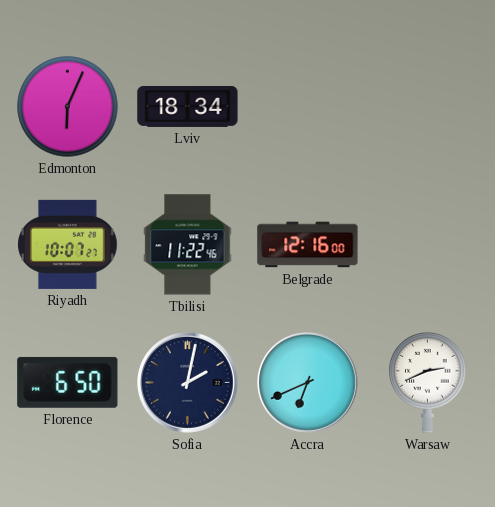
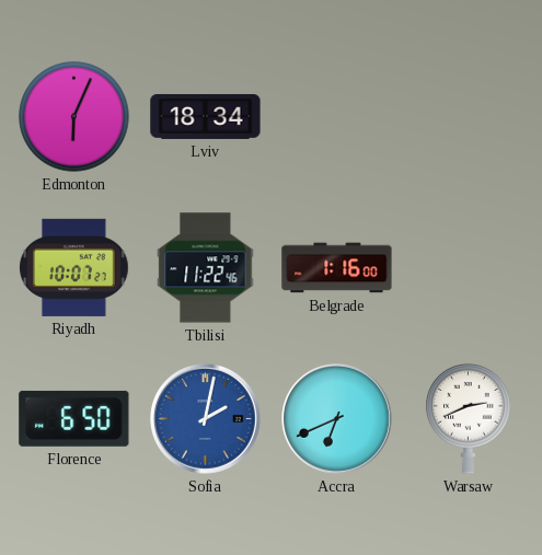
Belgrade: 12:16 -> 1:16 (337, 268)
Sofia dial: navy -> blue (206, 419)
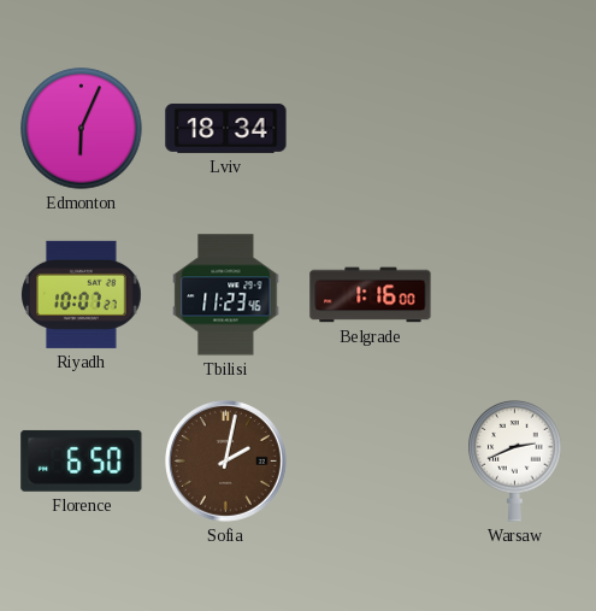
Tbilisi: 11:22 -> 11:23 (226, 295)
Sofia dial: blue -> brown (226, 462)
Accra: 6:41 -> none (337, 419)
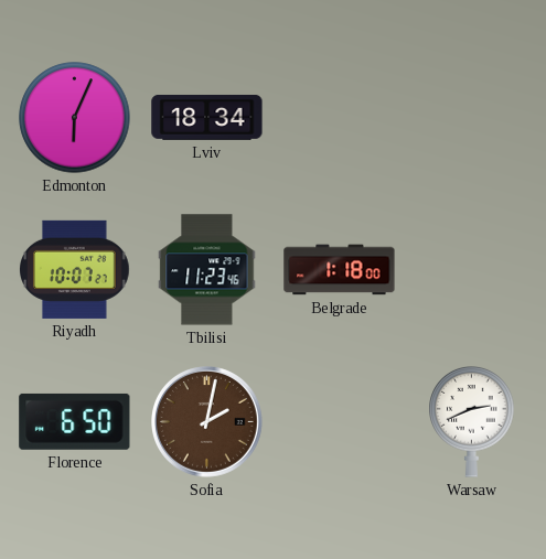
Belgrade: 1:16 -> 1:18 (340, 270)
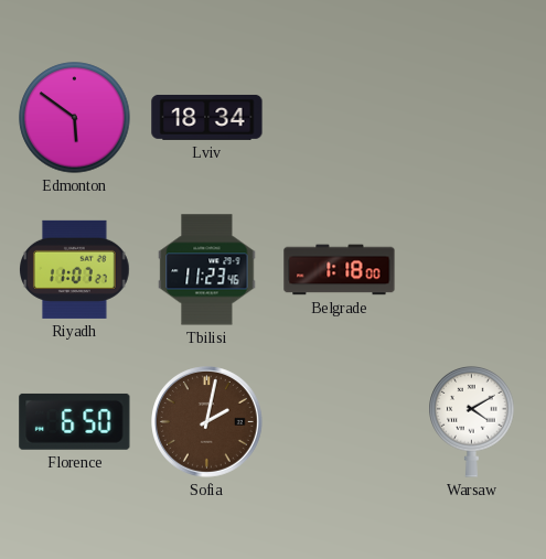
Edmonton: 6:04 -> 5:51 (75, 118)
Riyadh: 10:07 -> 11:07 (75, 269)
Warsaw: 2:41 -> 4:10 (472, 422)
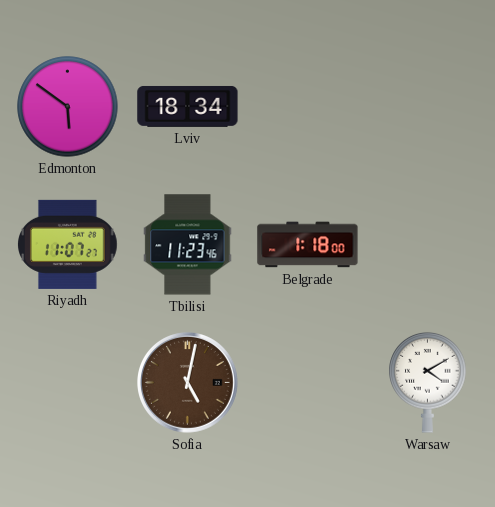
Florence: 6:50 -> none (75, 421)
Sofia: 2:02 -> 5:02 (188, 383)
